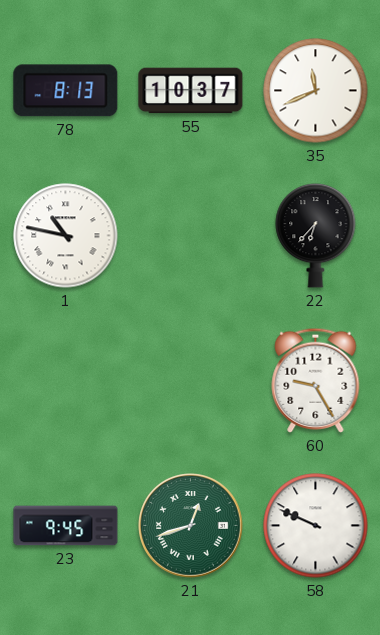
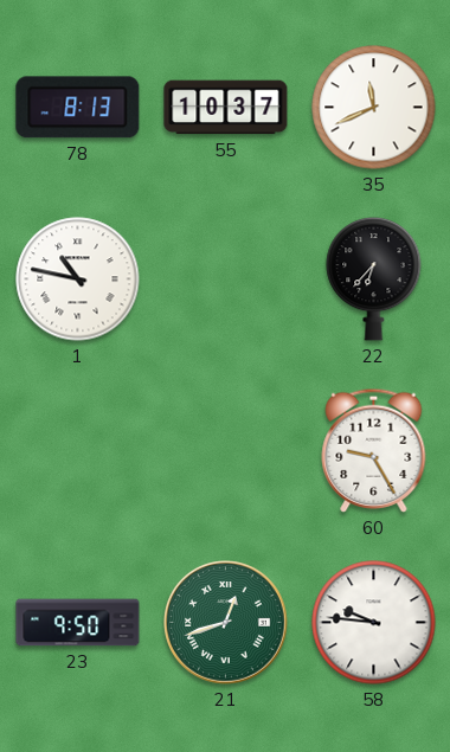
23: 9:45 -> 9:50 (78, 623)
58: 9:49 -> 9:46 (374, 623)
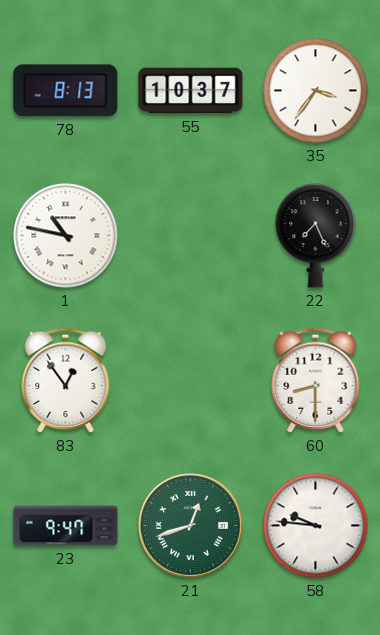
35: 11:41 -> 3:36 (316, 91)
22: 6:37 -> 7:26 (316, 235)
83: none -> 12:54 (66, 380)
60: 9:25 -> 8:30 (316, 380)
23: 9:50 -> 9:47 (66, 526)
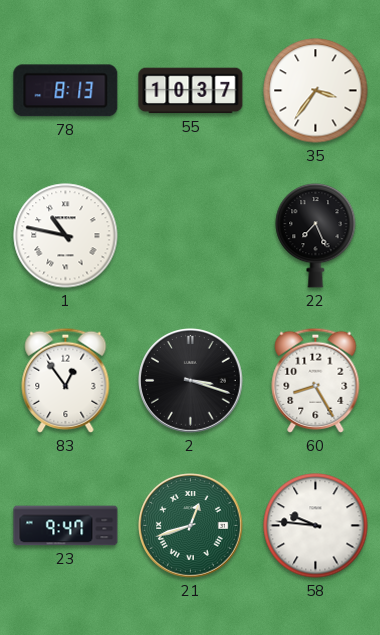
2: none -> 3:18 (191, 381)
60: 8:30 -> 8:25 (316, 380)
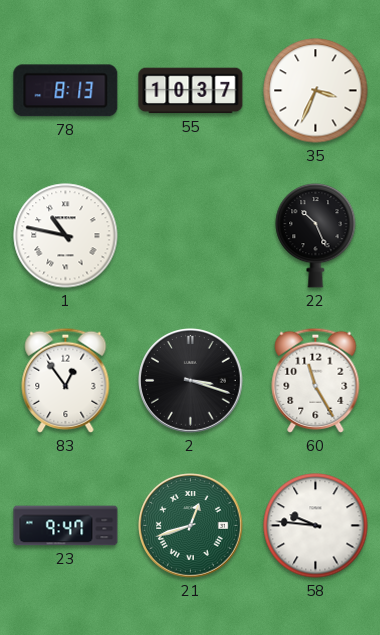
35: 3:36 -> 3:34 (316, 91)
22: 7:26 -> 10:26 (316, 235)
60: 8:25 -> 11:25 (316, 380)
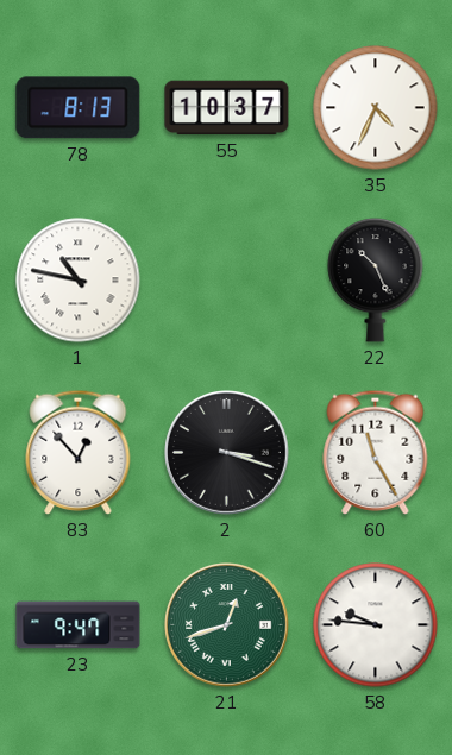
35: 3:34 -> 4:34 (376, 108)
83: 12:54 -> 12:53 (79, 452)
